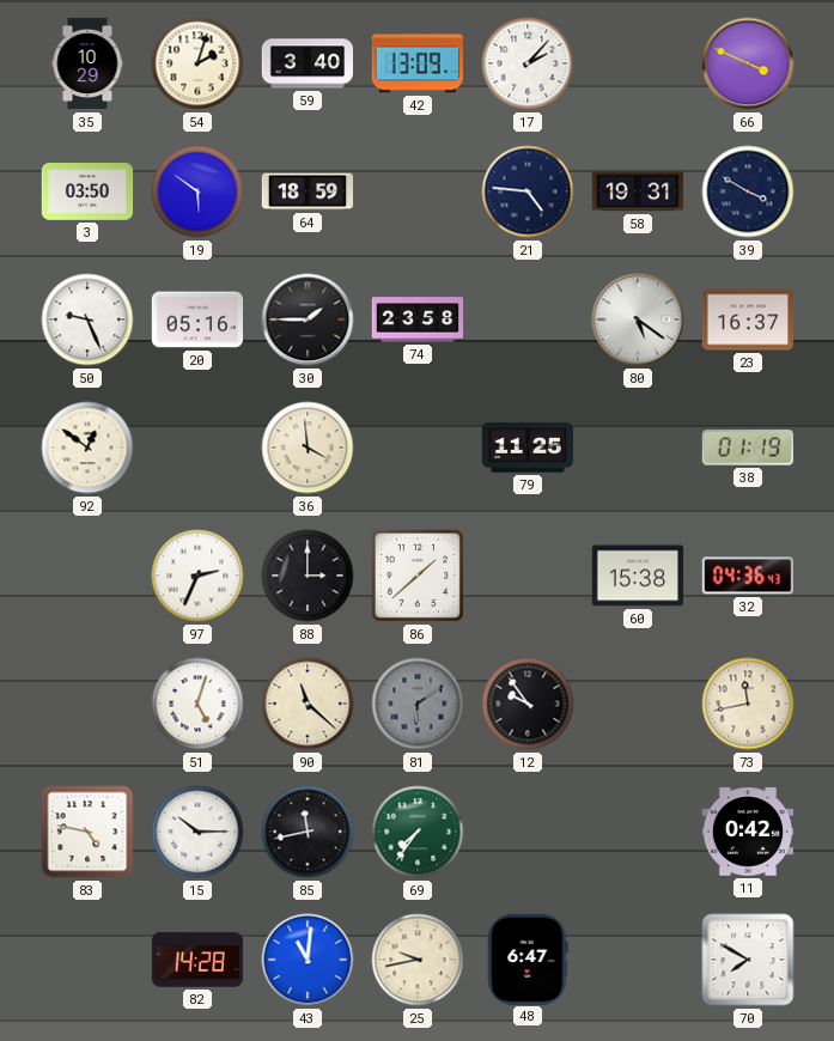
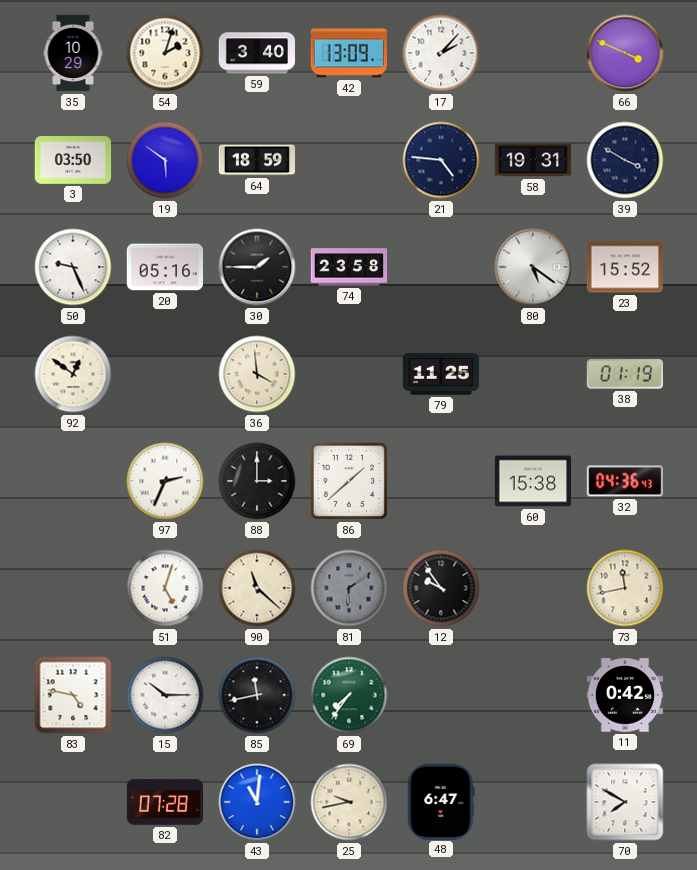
23: 16:37 -> 15:52 (625, 267)
82: 14:28 -> 07:28 (165, 802)
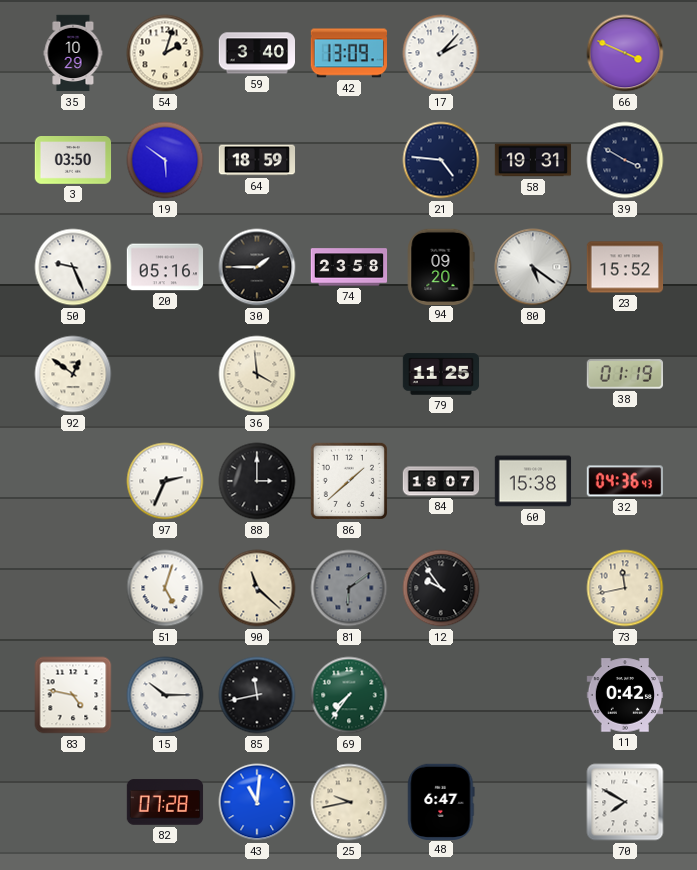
94: none -> 09:20 (441, 266)
84: none -> 18:07 (441, 481)
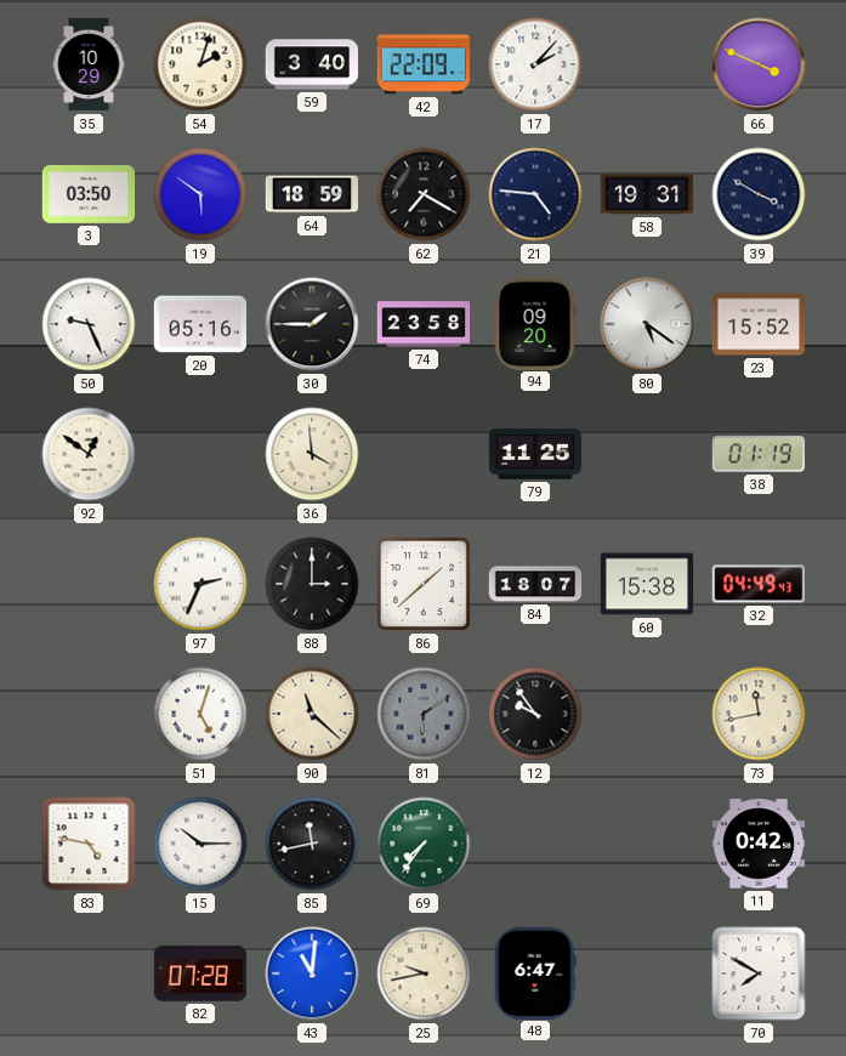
42: 13:09 -> 22:09 (422, 64)
62: none -> 7:20 (424, 194)
32: 04:36 -> 04:49 (757, 584)
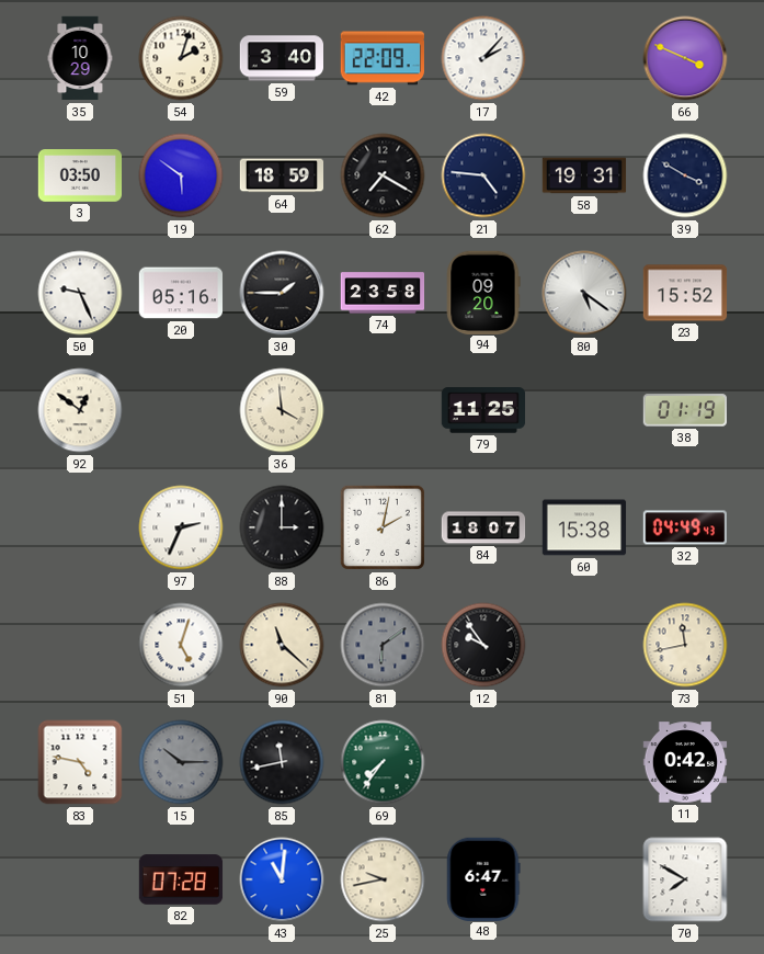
86: 1:38 -> 2:02 (383, 527)
15 dial: white -> grey (181, 762)
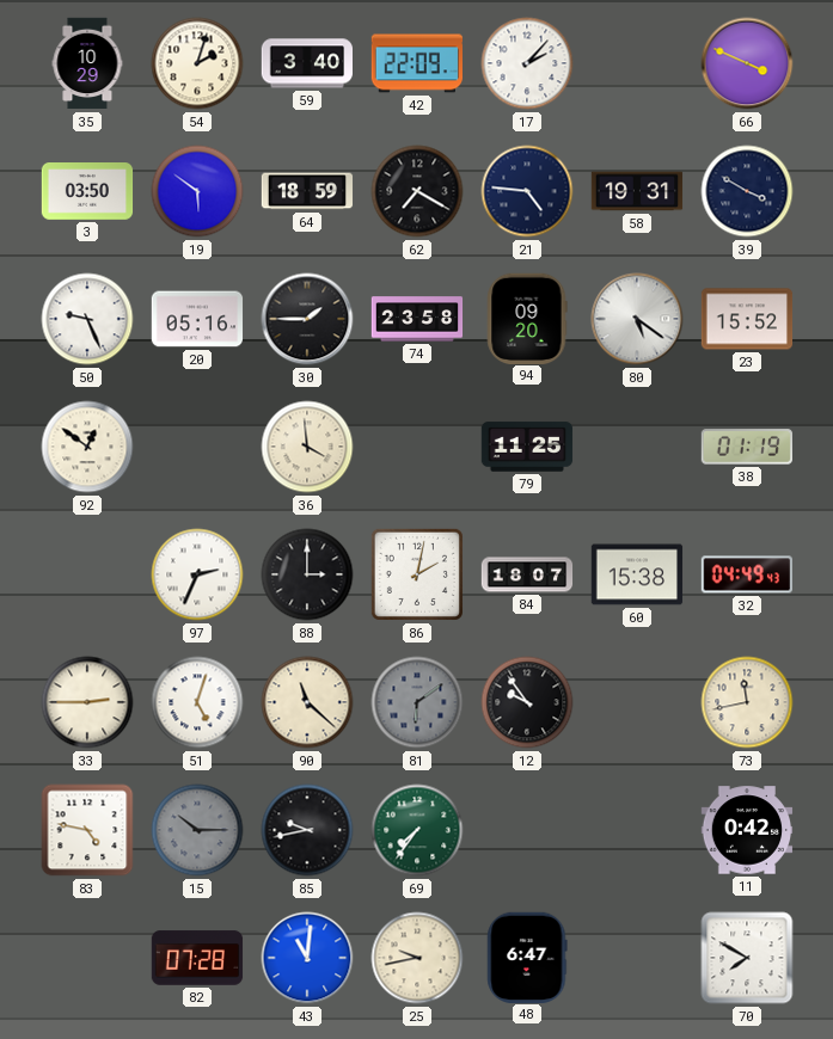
33: none -> 2:45 (87, 702)
85: 11:43 -> 9:43 (307, 830)
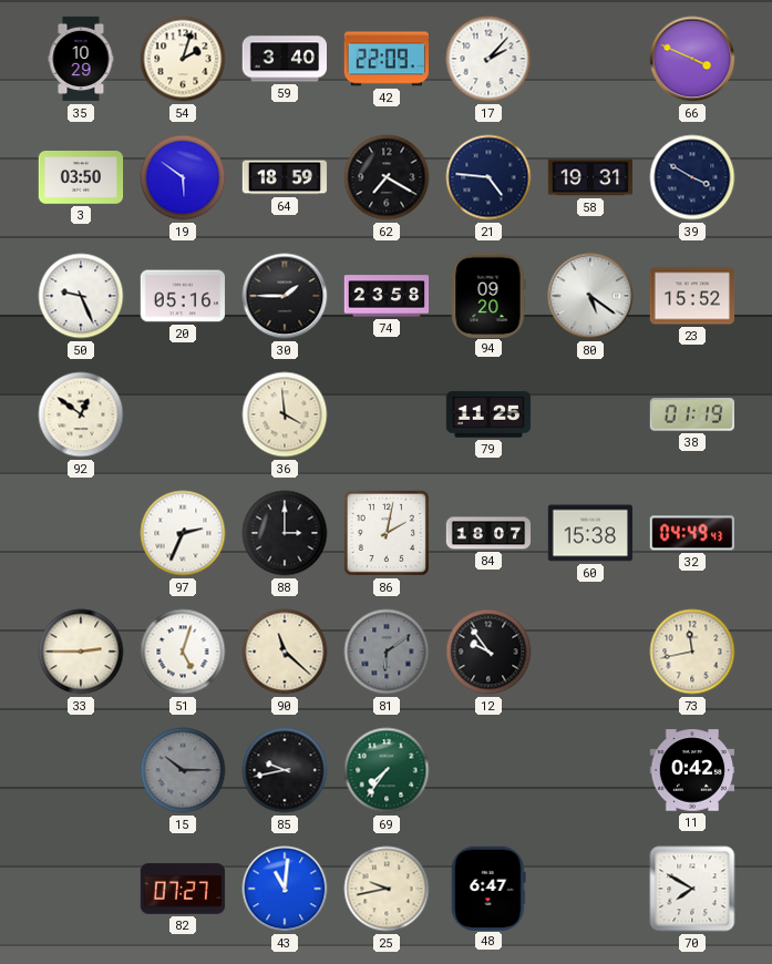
83: 4:47 -> none (87, 830)
82: 07:28 -> 07:27 (183, 889)
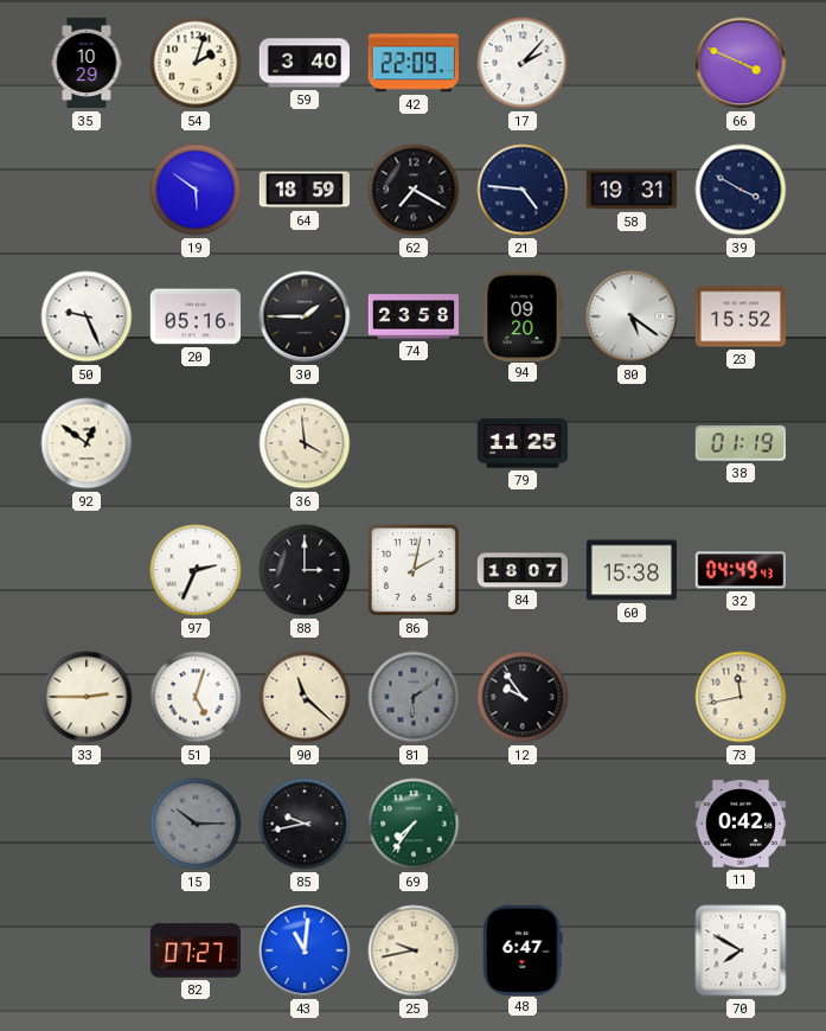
3: 03:50 -> none (81, 177)
